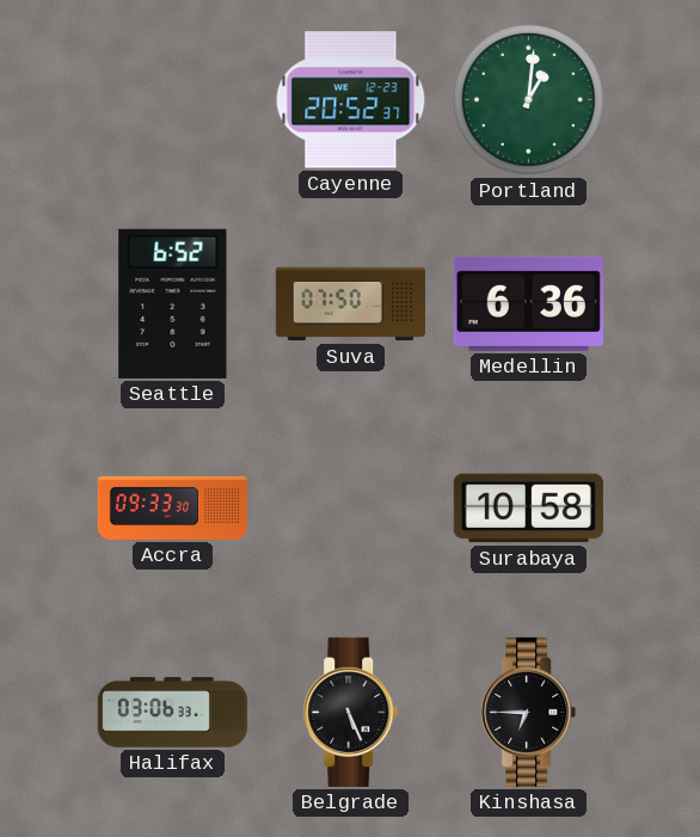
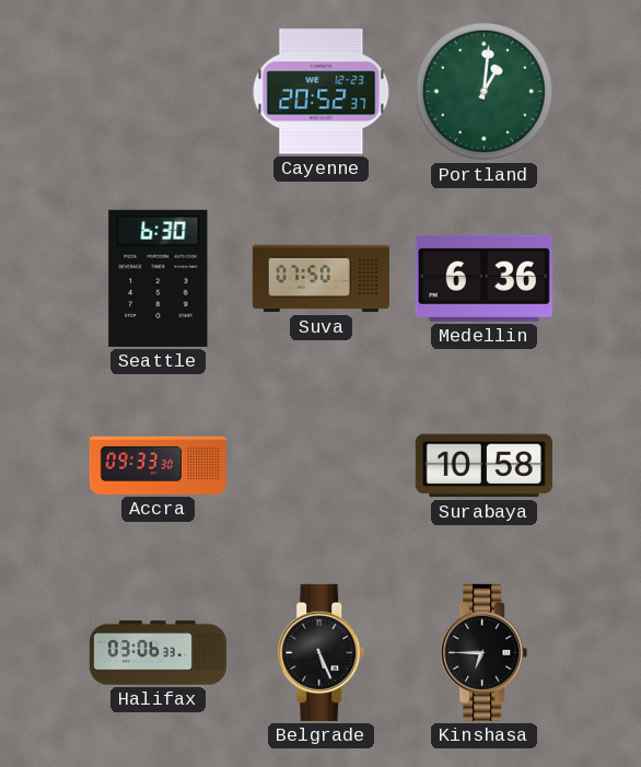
Seattle: 6:52 -> 6:30 (159, 278)
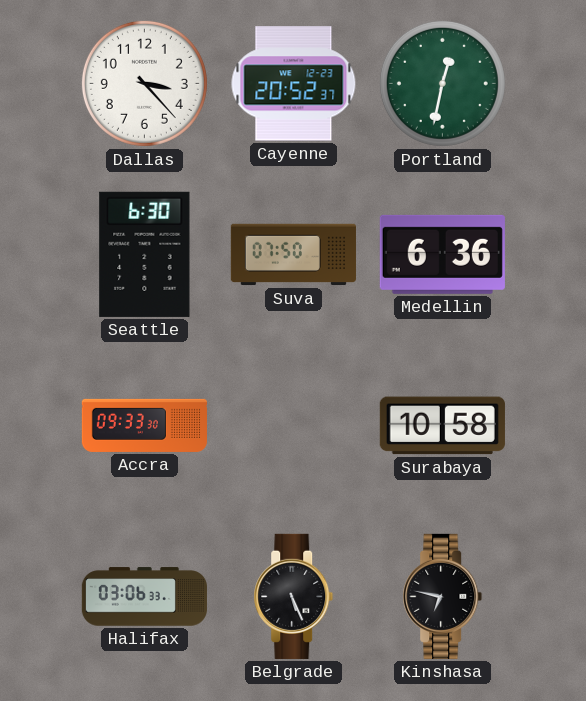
Dallas: none -> 3:23 (144, 83)
Portland: 1:01 -> 12:32 (442, 83)
Kinshasa: 6:45 -> 6:47 (443, 596)
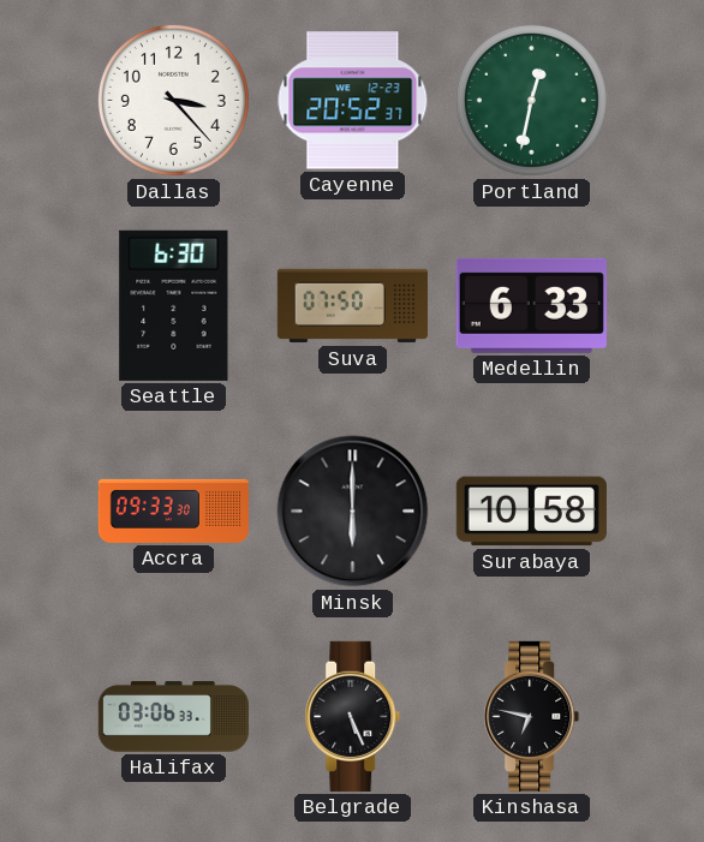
Medellin: 6:36 -> 6:33 (531, 305)
Minsk: none -> 6:00 (353, 512)
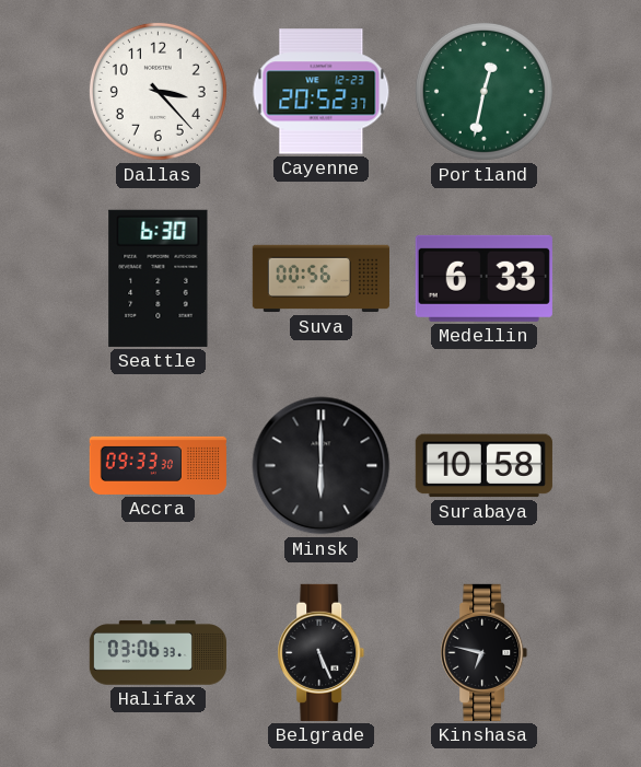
Suva: 07:50 -> 00:56 (320, 279)
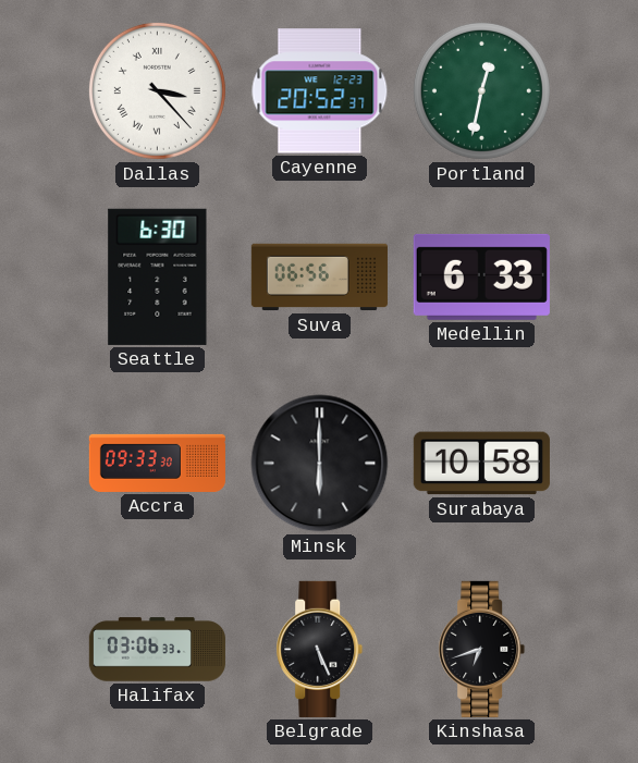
Dallas numerals: Arabic -> Roman (157, 90)
Suva: 00:56 -> 06:56 (319, 278)
Kinshasa: 6:47 -> 6:42 (482, 649)
